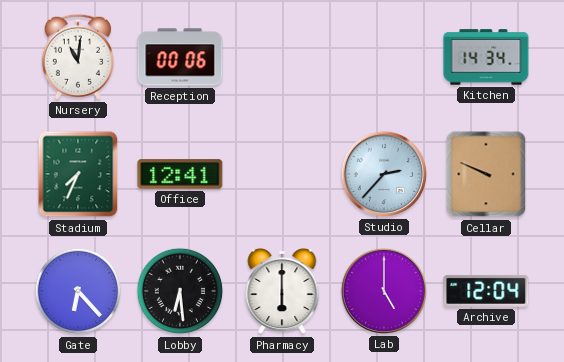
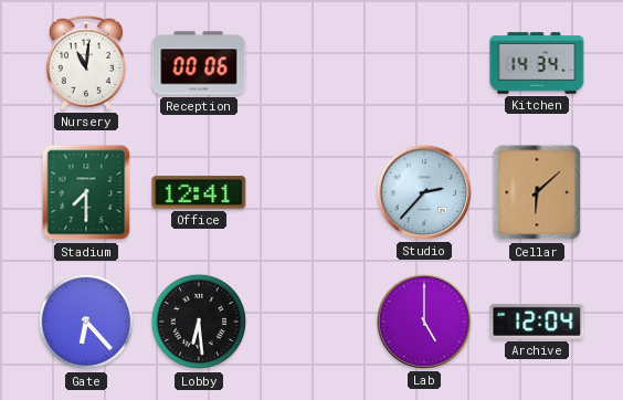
Stadium: 7:34 -> 7:30 (86, 192)
Cellar: 9:49 -> 6:08 (537, 192)
Pharmacy: 6:00 -> none (282, 291)
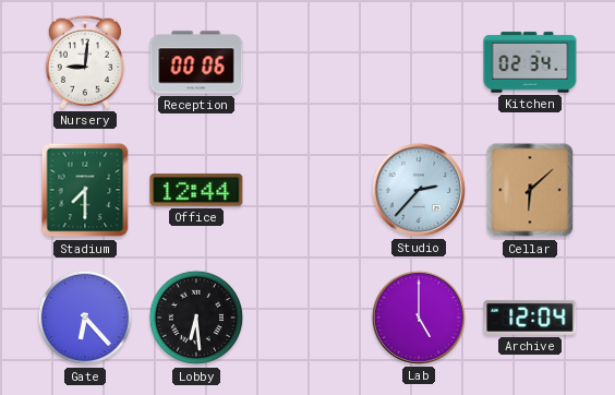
Nursery: 11:01 -> 9:01 (85, 62)
Kitchen: 14:34 -> 02:34 (530, 62)
Office: 12:41 -> 12:44 (196, 190)
